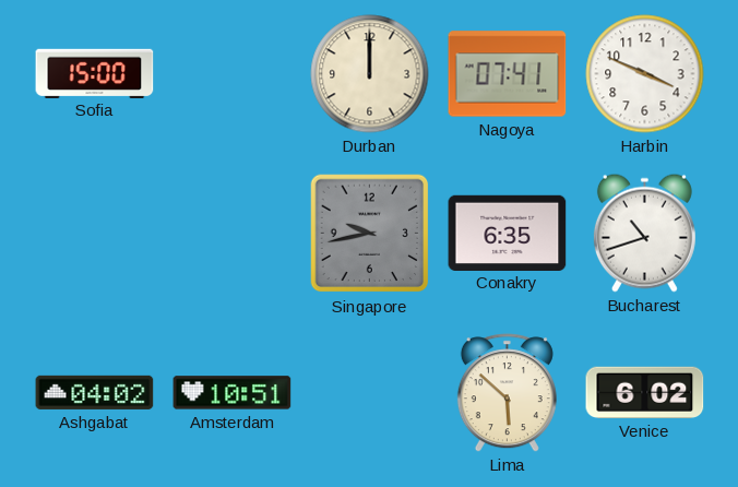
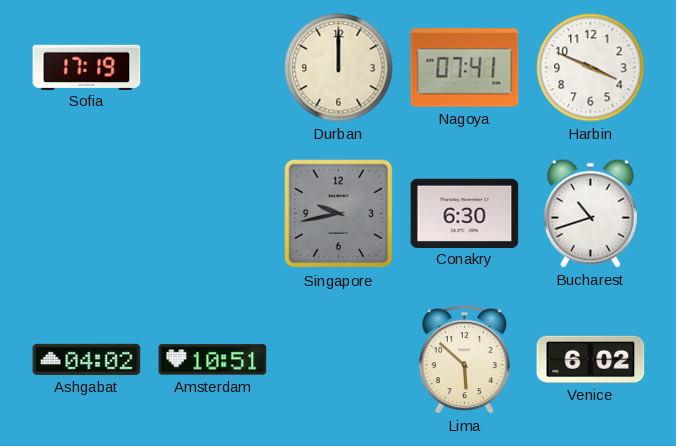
Sofia: 15:00 -> 17:19 (87, 67)
Conakry: 6:35 -> 6:30 (465, 213)
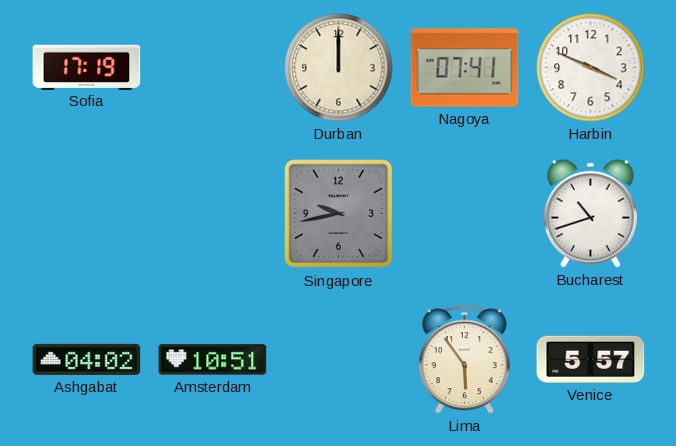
Conakry: 6:30 -> none (465, 213)
Lima: 5:52 -> 5:54 (464, 360)
Venice: 6:02 -> 5:57 (591, 359)
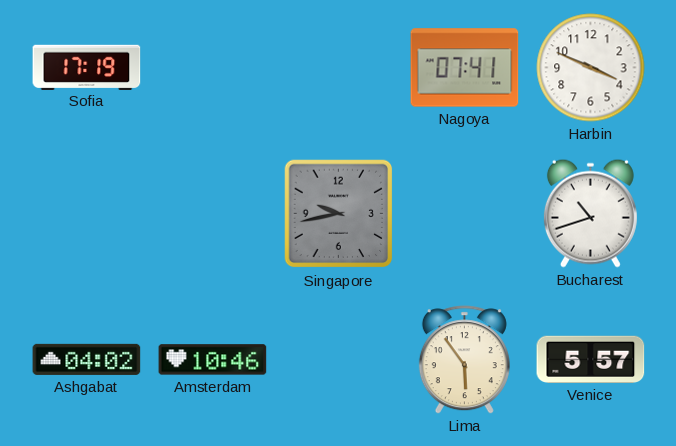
Durban: 12:00 -> none (339, 68)
Amsterdam: 10:51 -> 10:46 (213, 360)
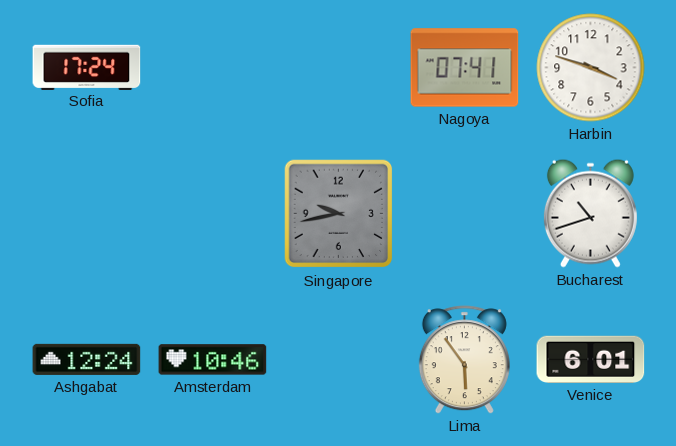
Sofia: 17:19 -> 17:24 (87, 67)
Harbin: 3:49 -> 3:48 (591, 68)
Ashgabat: 04:02 -> 12:24 (87, 359)
Venice: 5:57 -> 6:01 (591, 359)
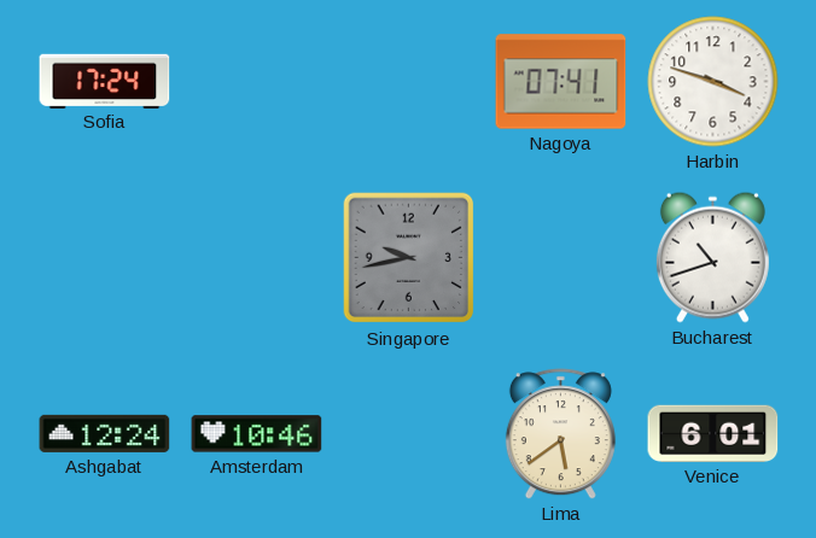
Lima: 5:54 -> 5:39 (560, 434)
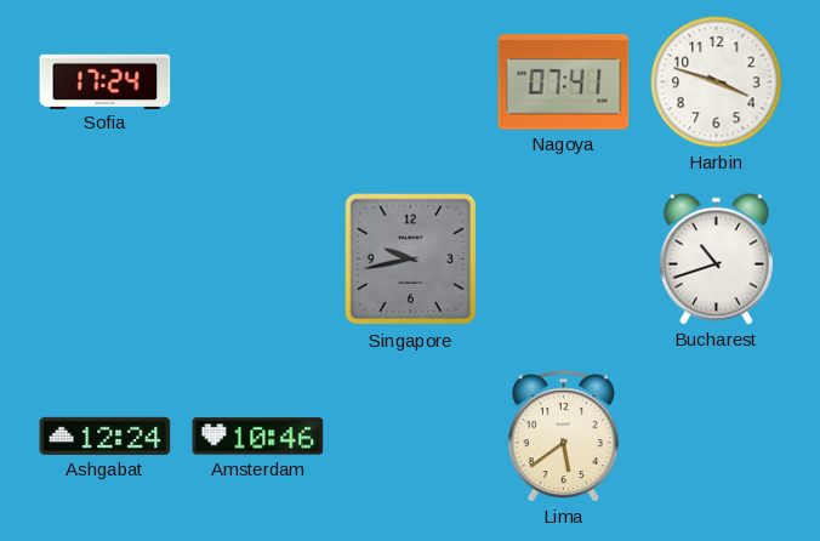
Venice: 6:01 -> none (713, 433)
